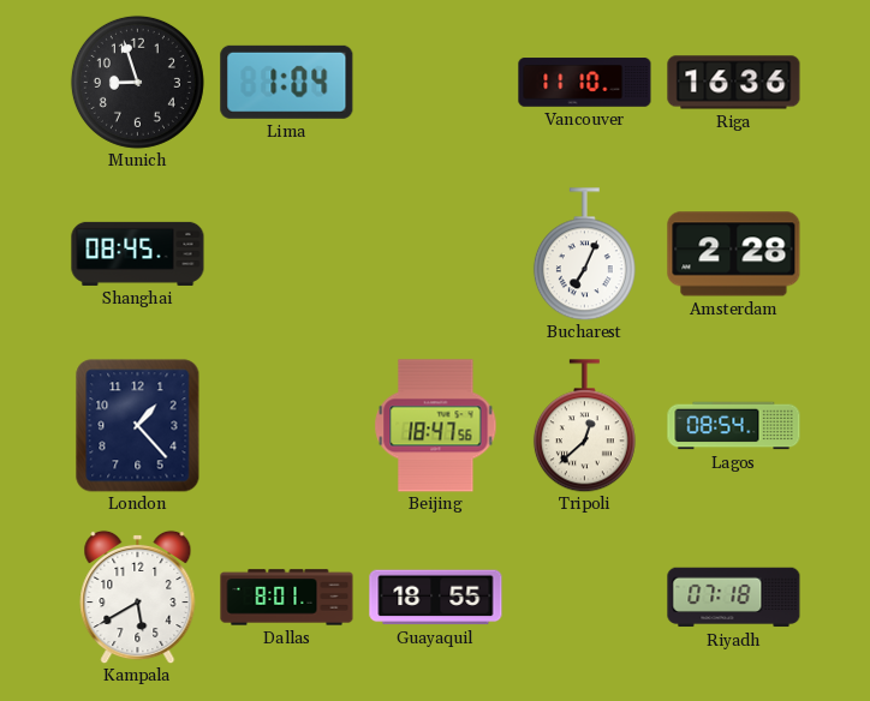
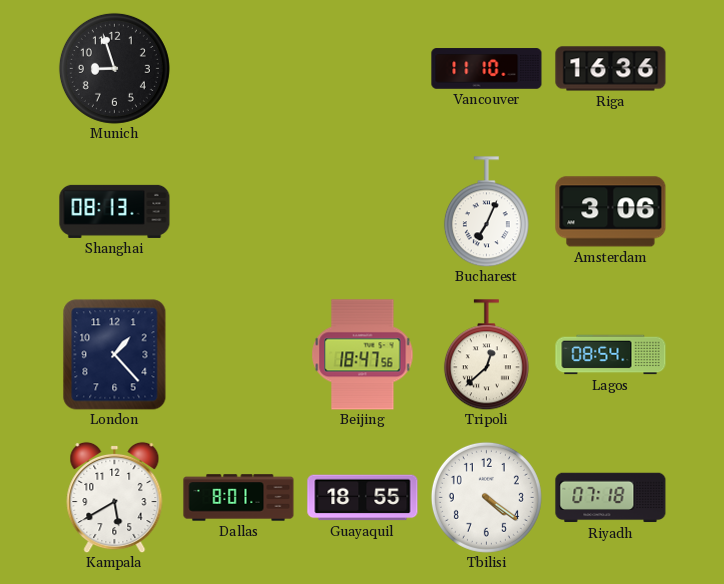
Lima: 1:04 -> none (287, 82)
Shanghai: 08:45 -> 08:13 (115, 211)
Amsterdam: 2:28 -> 3:06 (611, 212)
Tbilisi: none -> 4:21 (486, 497)
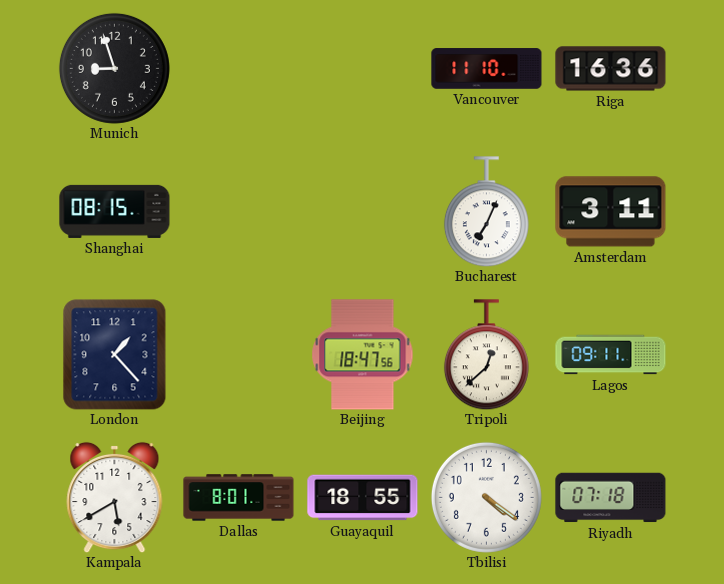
Shanghai: 08:13 -> 08:15 (115, 211)
Amsterdam: 3:06 -> 3:11 (611, 212)
Lagos: 08:54 -> 09:11 (611, 355)
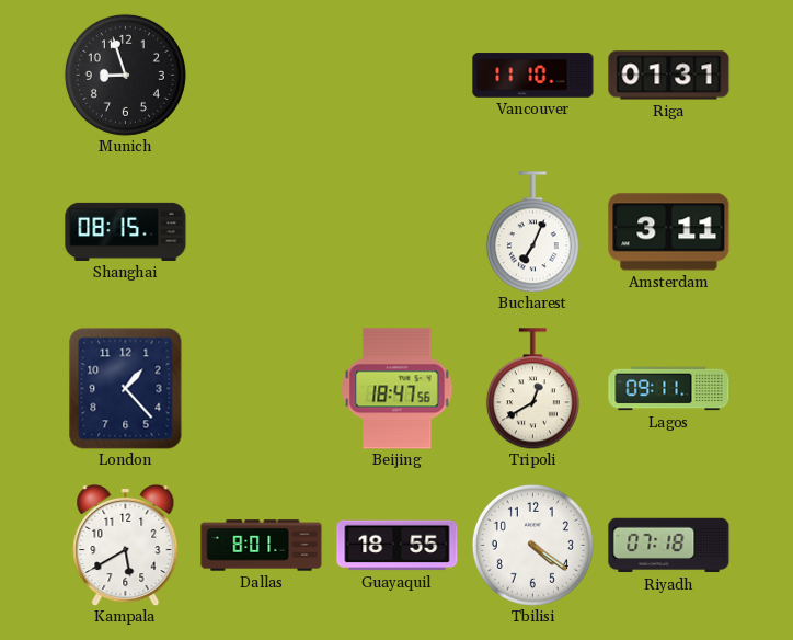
Riga: 16:36 -> 01:31 (669, 76)
Tripoli: 12:38 -> 12:40 (532, 389)
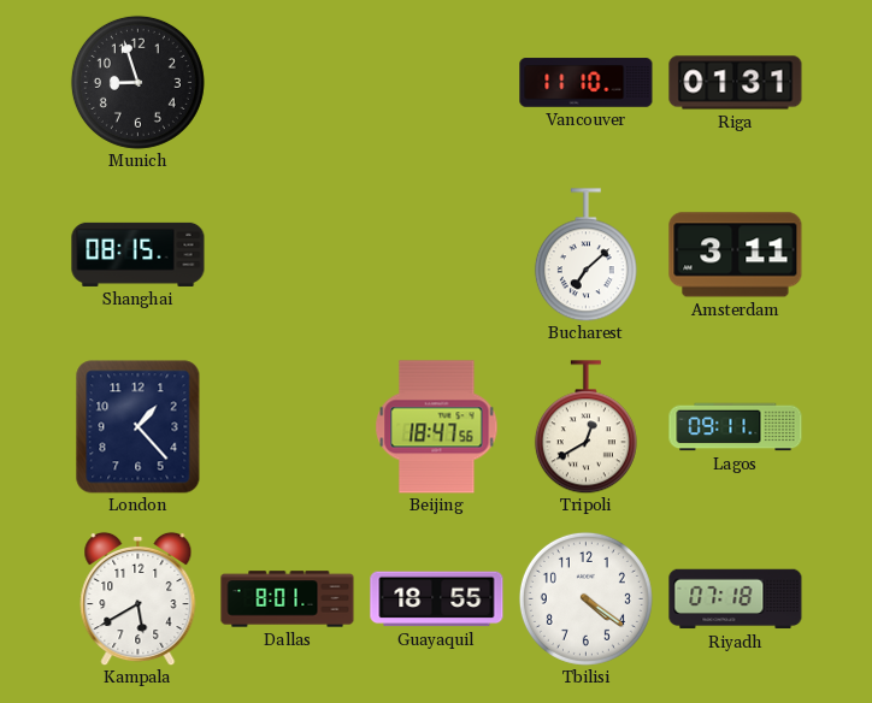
Bucharest: 7:04 -> 7:08 (585, 255)
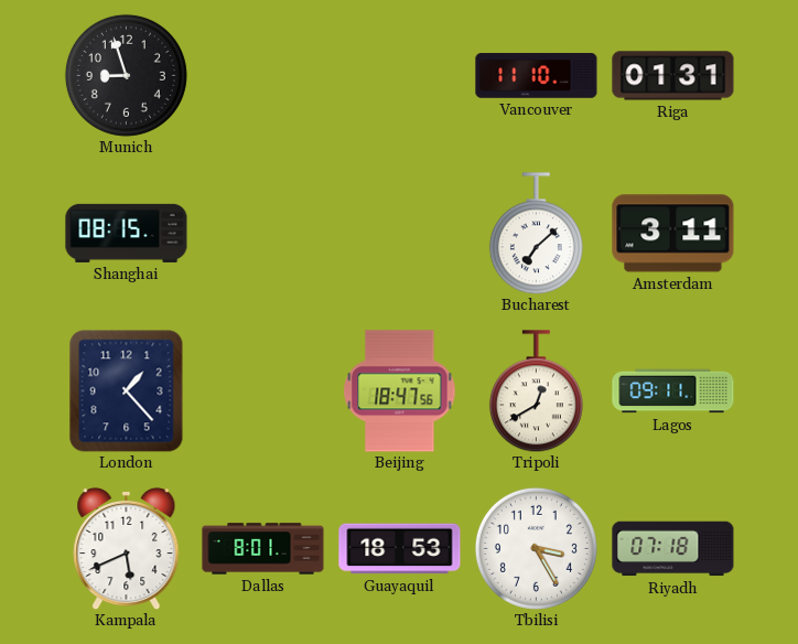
Kampala: 5:40 -> 5:41 (127, 548)
Guayaquil: 18:55 -> 18:53 (400, 549)
Tbilisi: 4:21 -> 3:25 (536, 548)
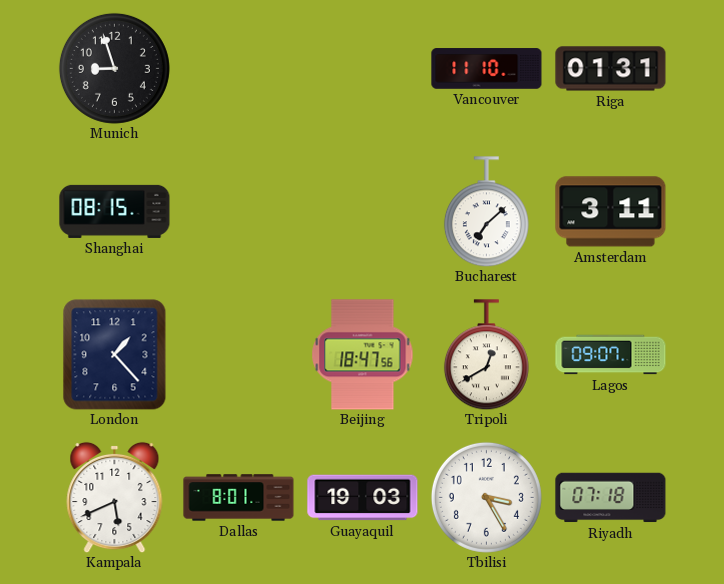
Lagos: 09:11 -> 09:07 (611, 355)
Guayaquil: 18:53 -> 19:03 (363, 498)
